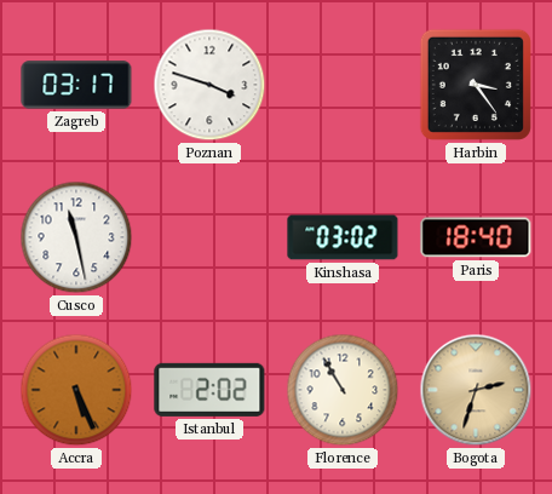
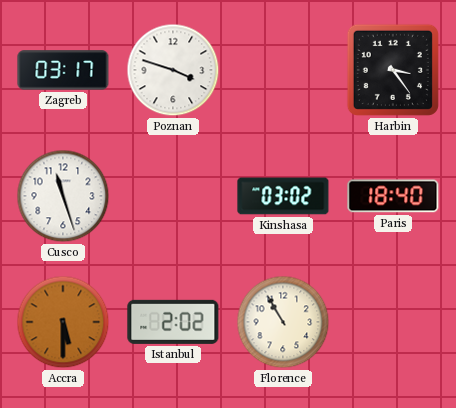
Cusco: 11:28 -> 11:27 (63, 196)
Accra: 5:26 -> 5:30 (63, 322)
Bogota: 2:33 -> none (476, 390)
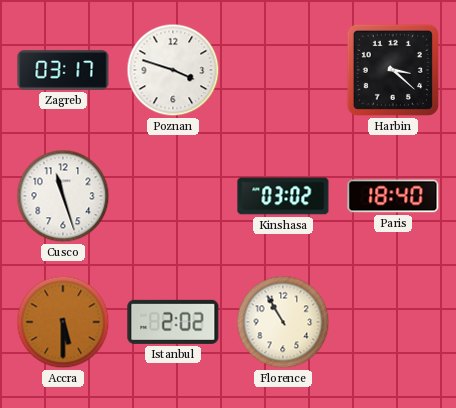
Harbin: 3:24 -> 3:22 (393, 70)
